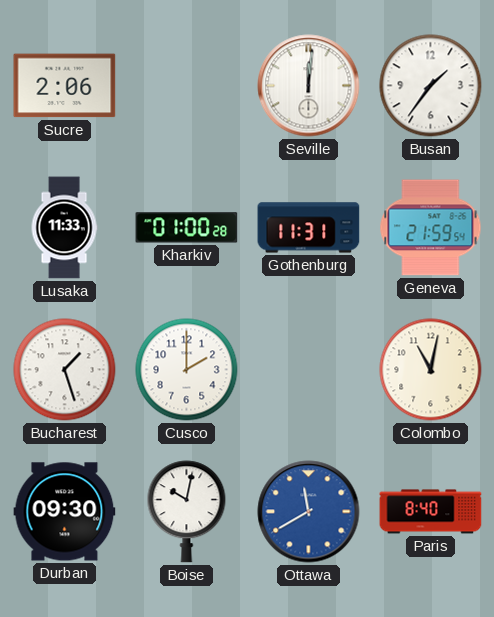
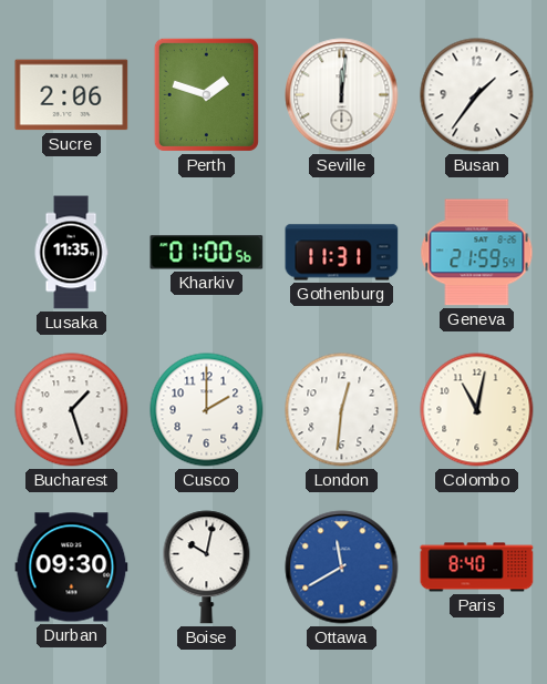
Perth: none -> 1:48 (206, 94)
Lusaka: 11:33 -> 11:35 (71, 253)
Kharkiv: 01:00:28 -> 01:00:56 (207, 253)
London: none -> 12:31 (342, 410)
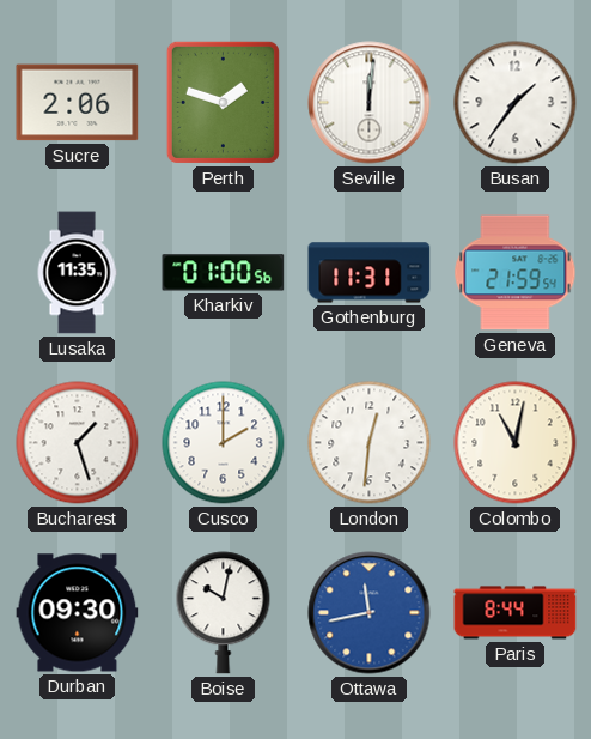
Ottawa: 11:40 -> 11:43 (370, 613)
Paris: 8:40 -> 8:44 (516, 613)
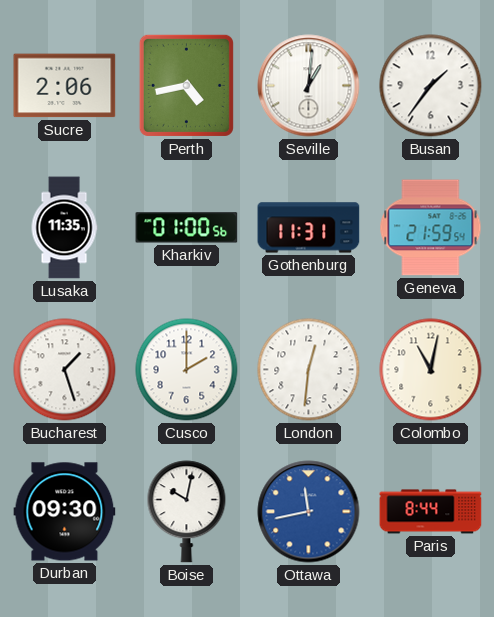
Perth: 1:48 -> 4:43 (186, 85)
Seville: 12:01 -> 1:01 (309, 86)
